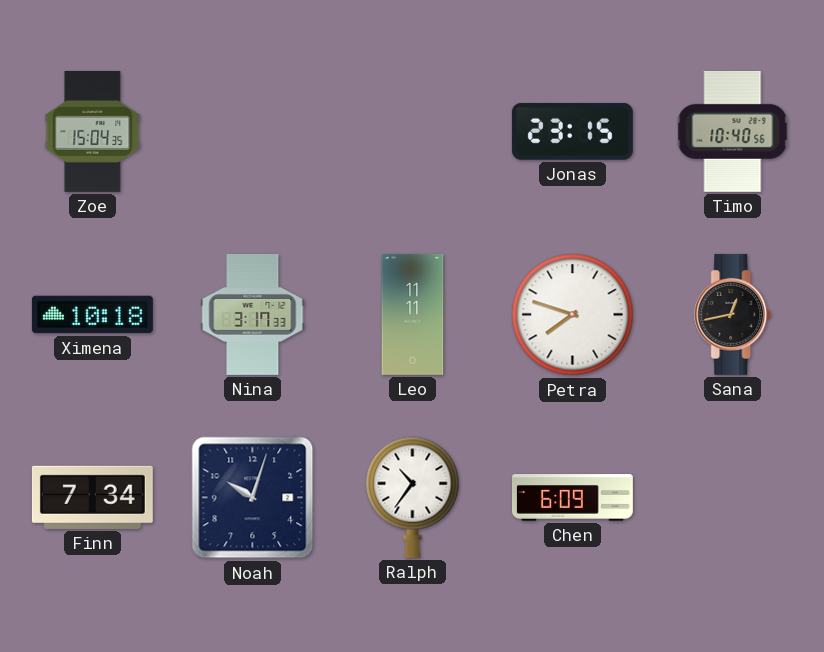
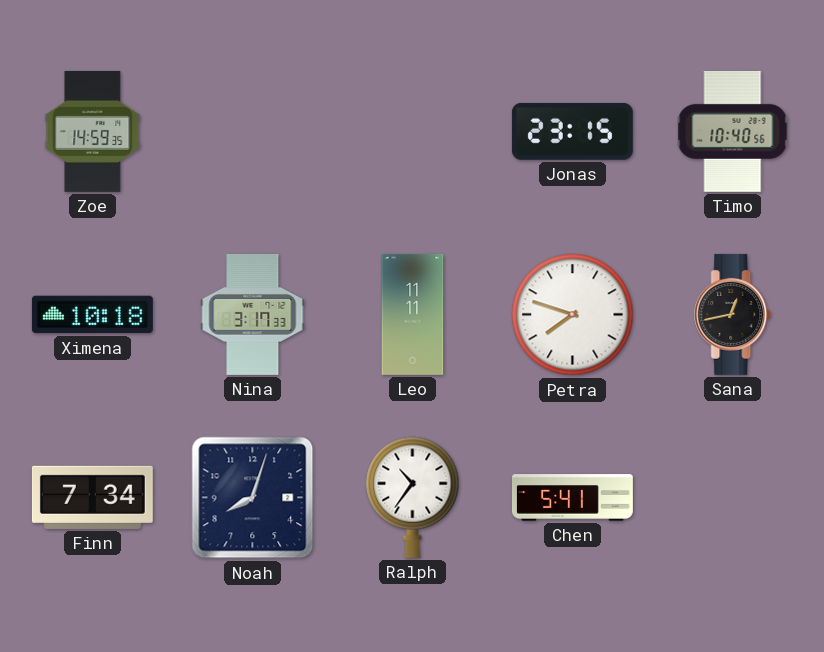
Zoe: 15:04 -> 14:59 (93, 131)
Noah: 10:03 -> 8:03 (253, 498)
Chen: 6:09 -> 5:41 (572, 498)
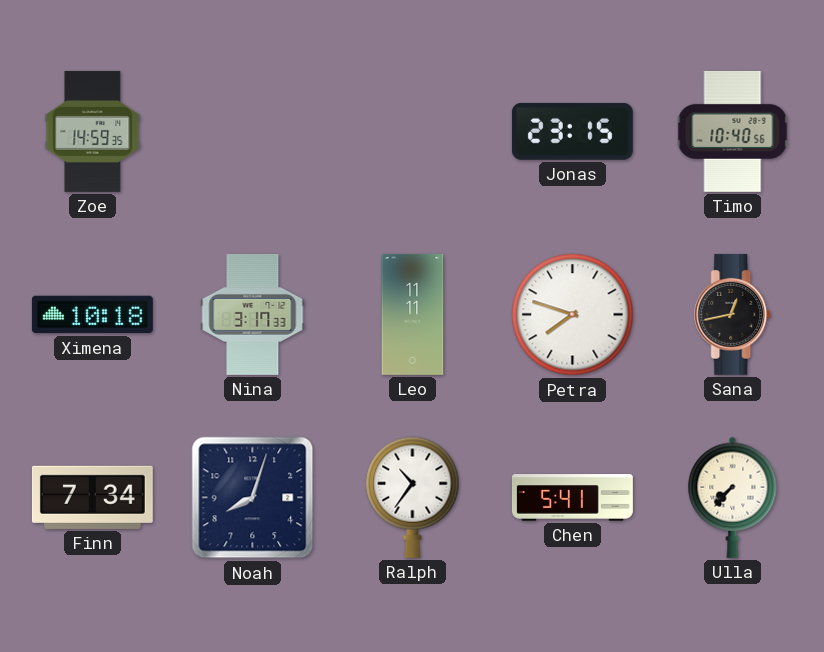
Ulla: none -> 7:37 (733, 497)
